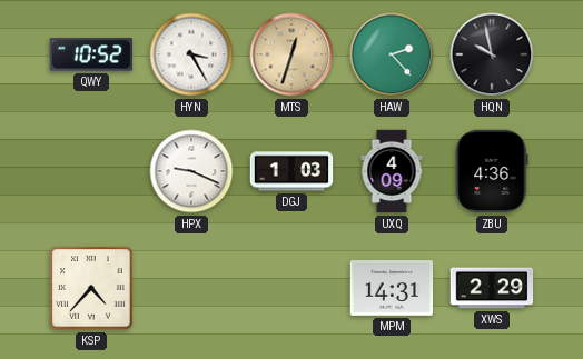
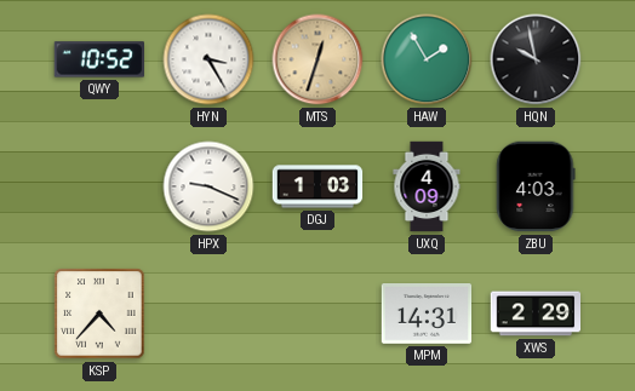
HAW: 2:23 -> 1:55 (427, 59)
ZBU: 4:36 -> 4:03 (536, 186)
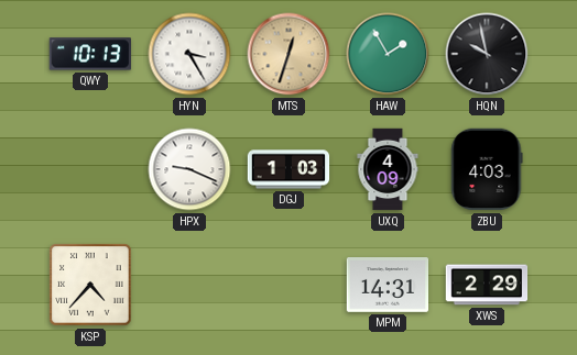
QWY: 10:52 -> 10:13 (89, 54)
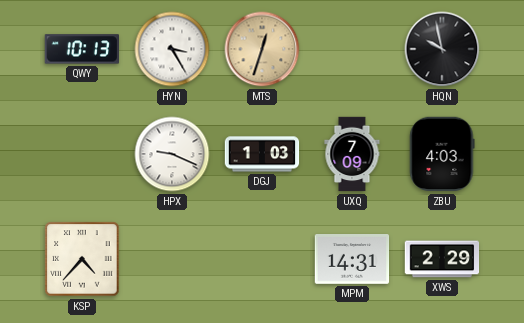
HAW: 1:55 -> none (388, 54)
UXQ: 4:09 -> 7:09 (352, 154)
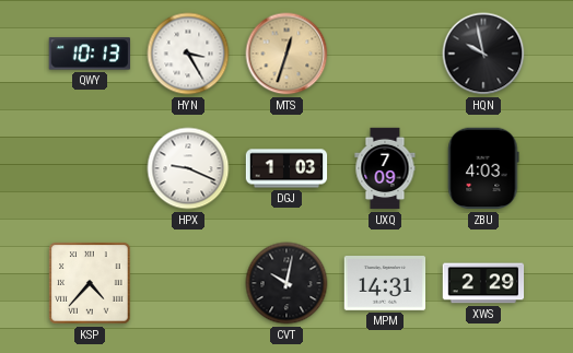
CVT: none -> 10:02 (286, 283)
